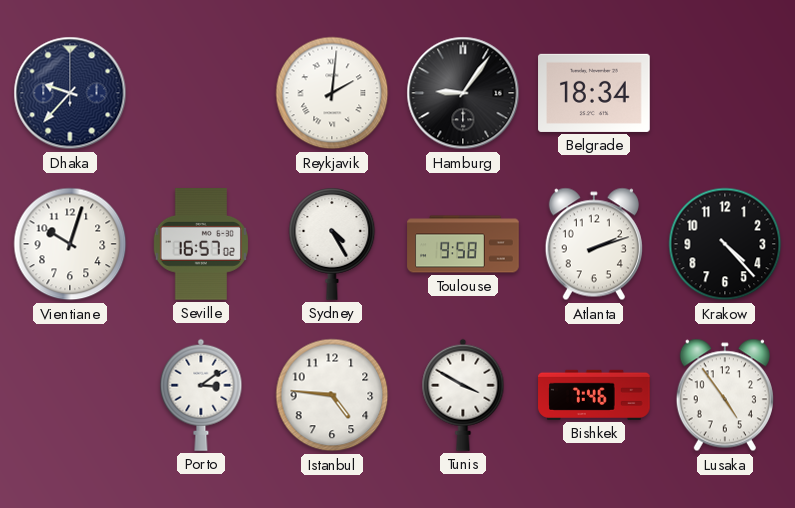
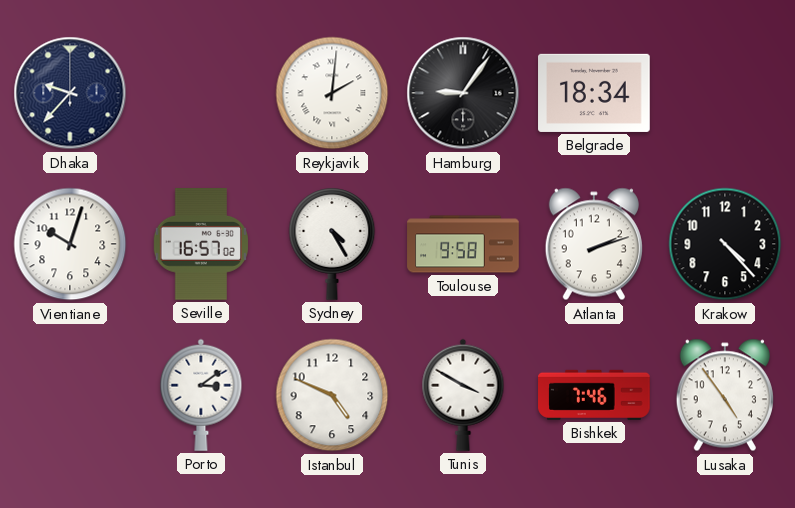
Istanbul: 4:46 -> 4:49 (332, 395)
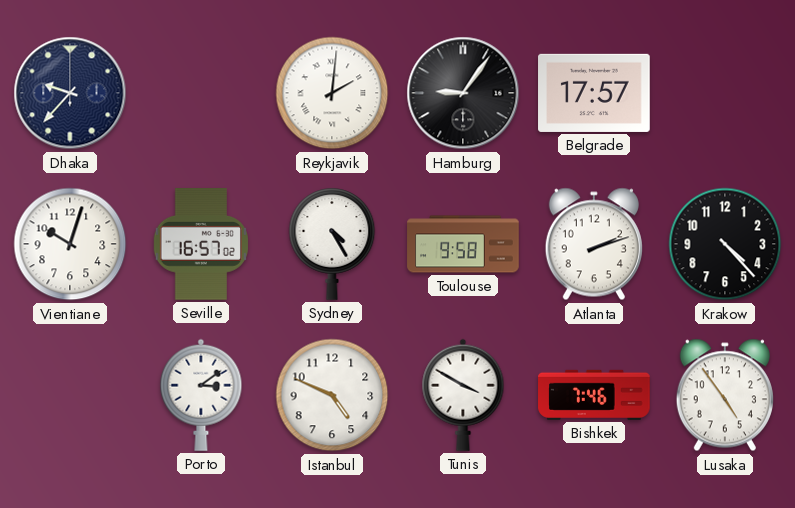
Belgrade: 18:34 -> 17:57 (594, 93)
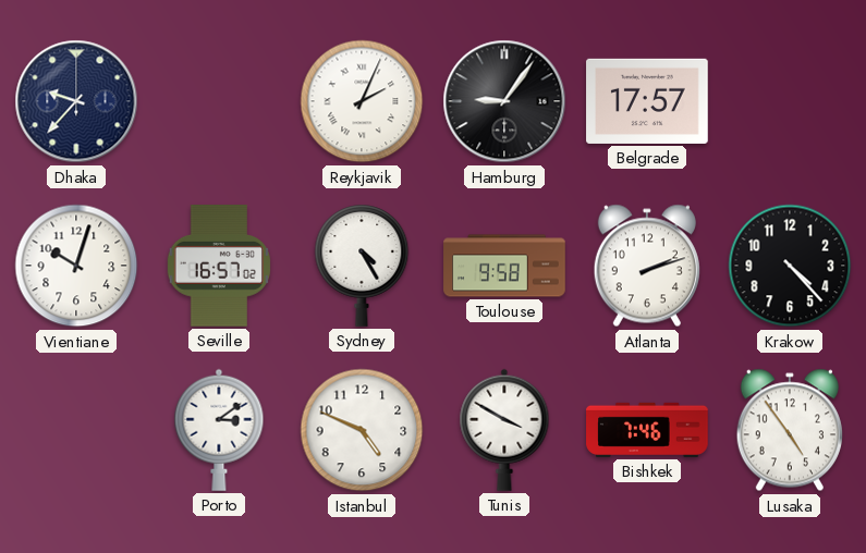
Reykjavik: 2:01 -> 2:04 (362, 101)
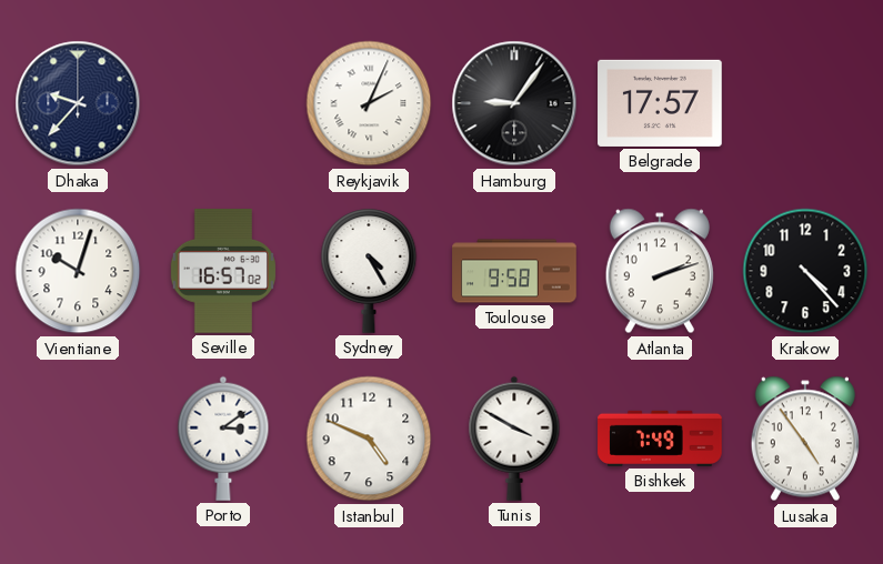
Bishkek: 7:46 -> 7:49 (660, 439)
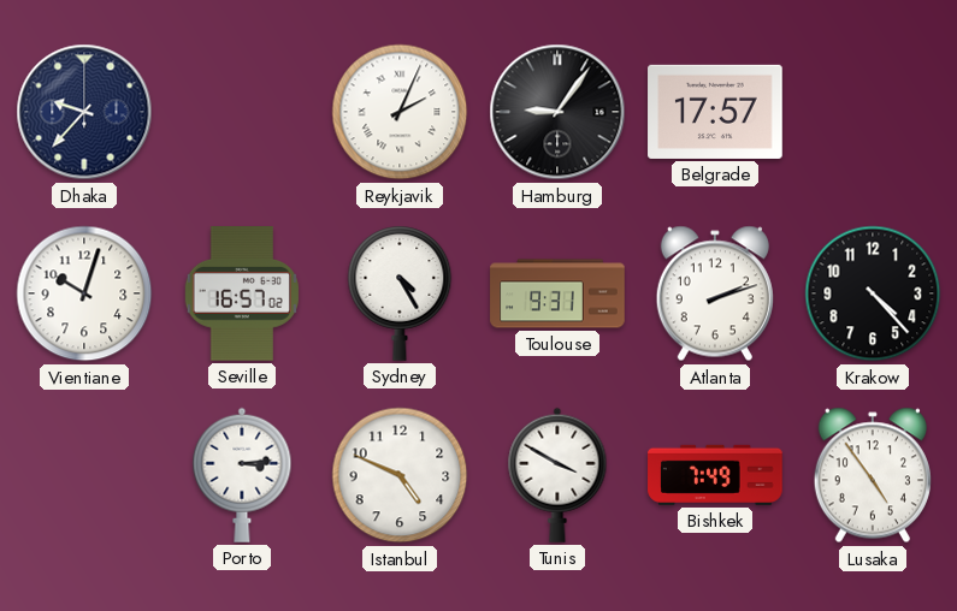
Toulouse: 9:58 -> 9:31 (557, 293)
Porto: 3:09 -> 3:14 (242, 475)
